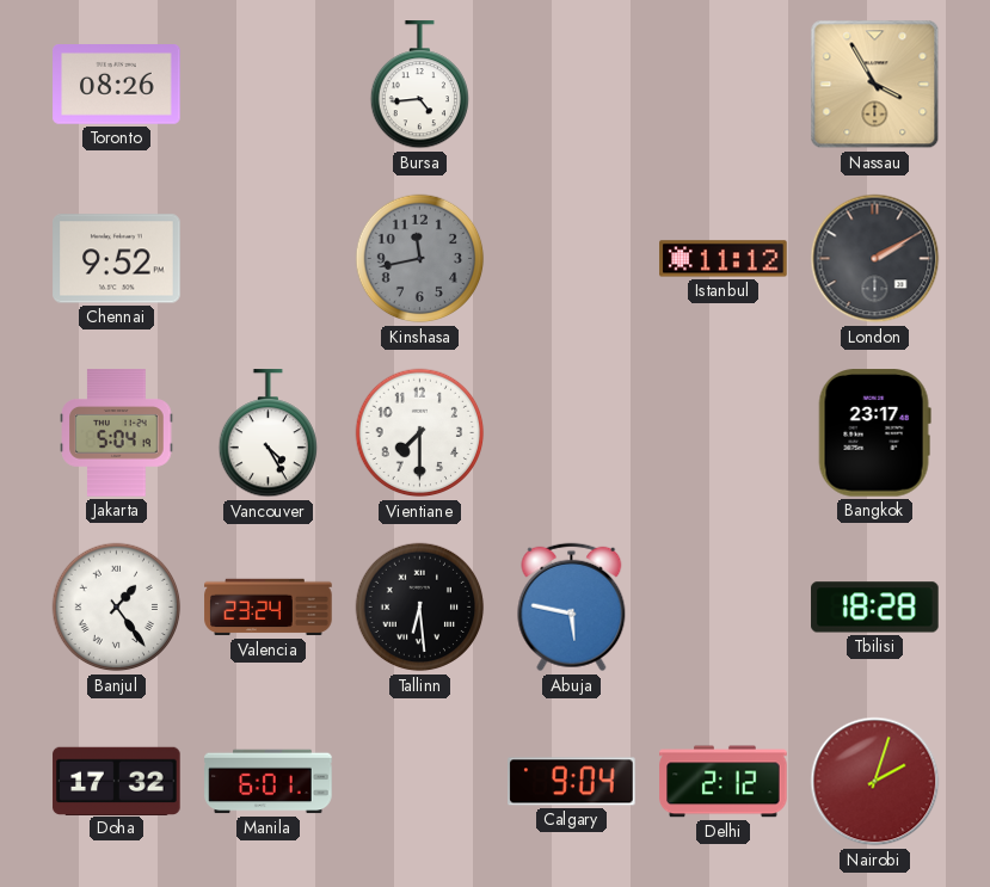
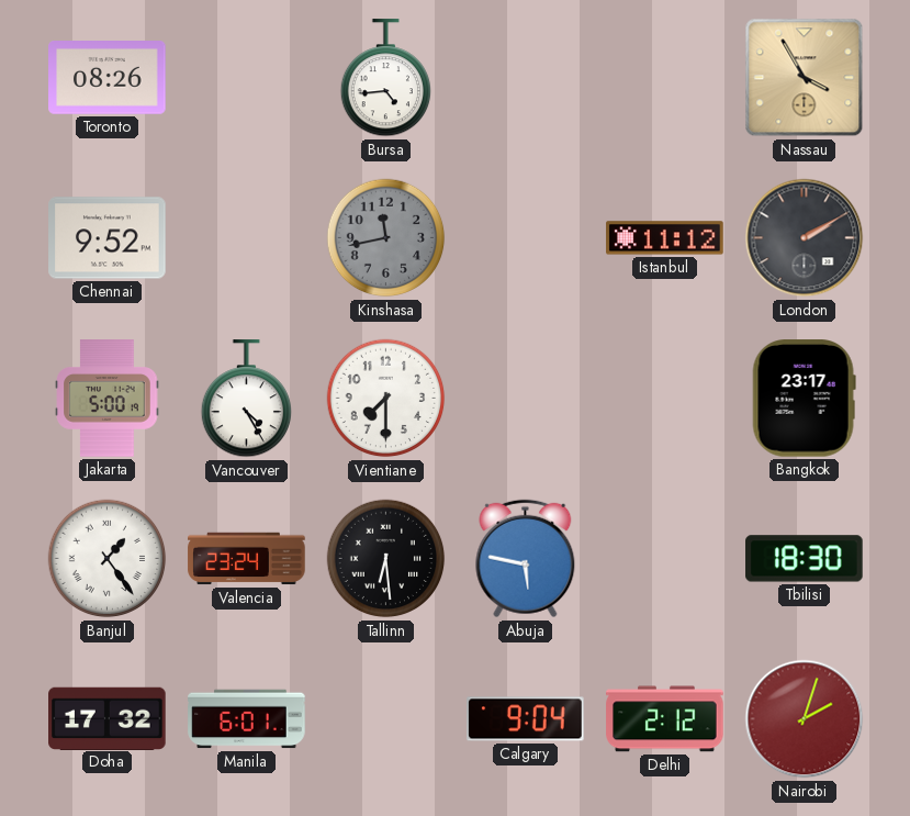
Jakarta: 5:04 -> 5:00 (108, 399)
Tbilisi: 18:28 -> 18:30 (805, 559)
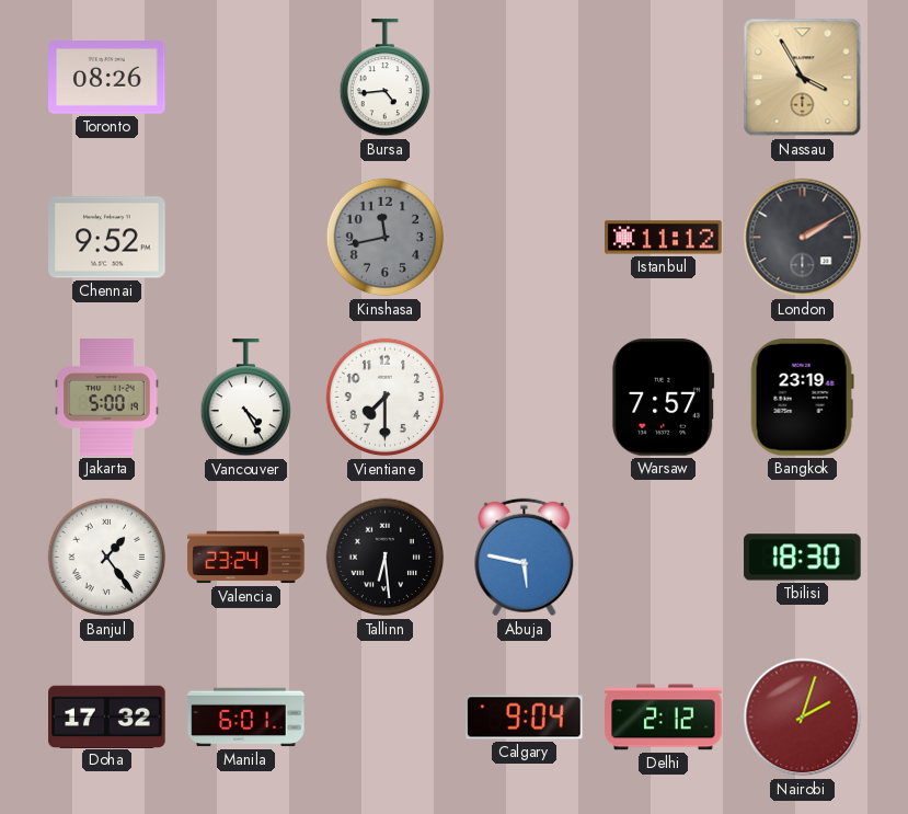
Warsaw: none -> 7:57 (664, 398)
Bangkok: 23:17 -> 23:19 (802, 398)
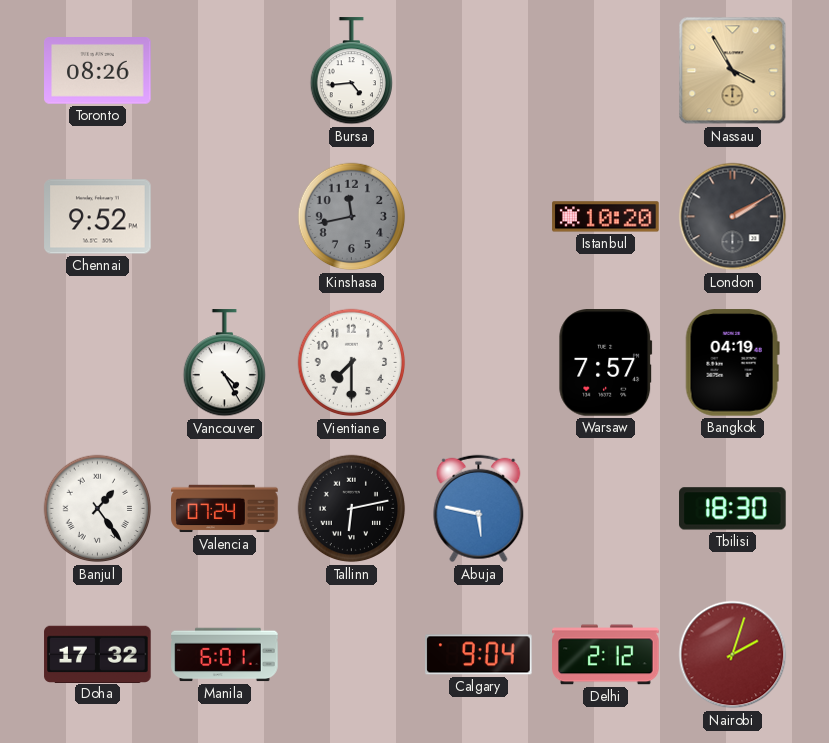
Istanbul: 11:12 -> 10:20 (606, 217)
Jakarta: 5:00 -> none (107, 398)
Bangkok: 23:19 -> 04:19 (732, 363)
Valencia: 23:24 -> 07:24 (225, 509)
Tallinn: 6:29 -> 6:13 (352, 509)
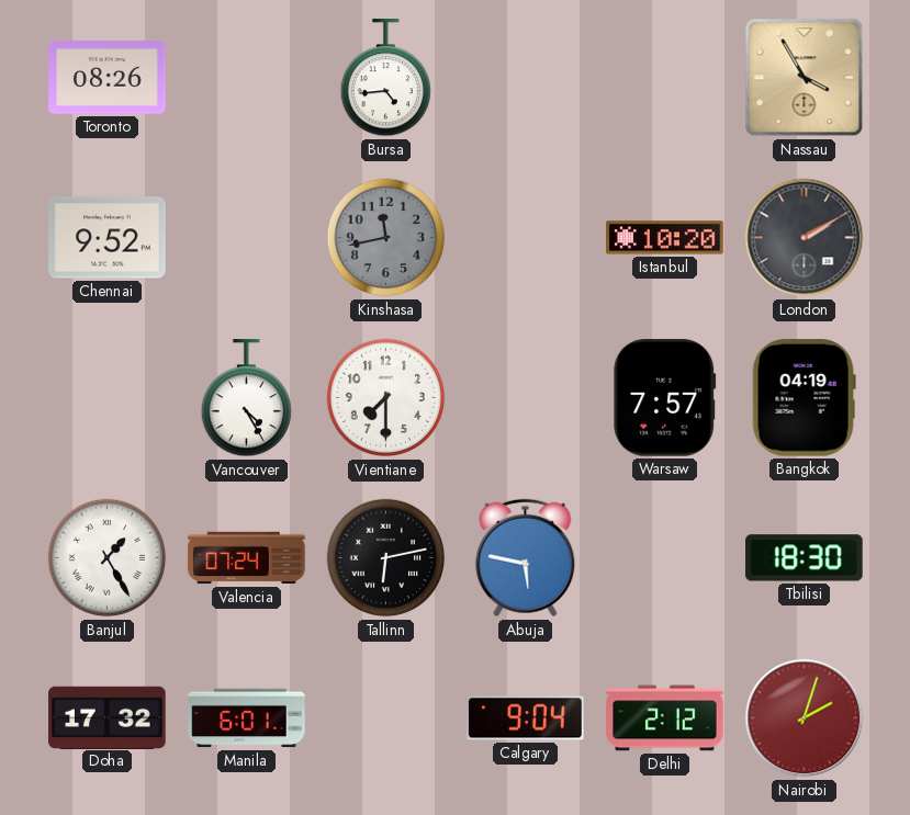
Banjul: 1:24 -> 1:25 (108, 558)
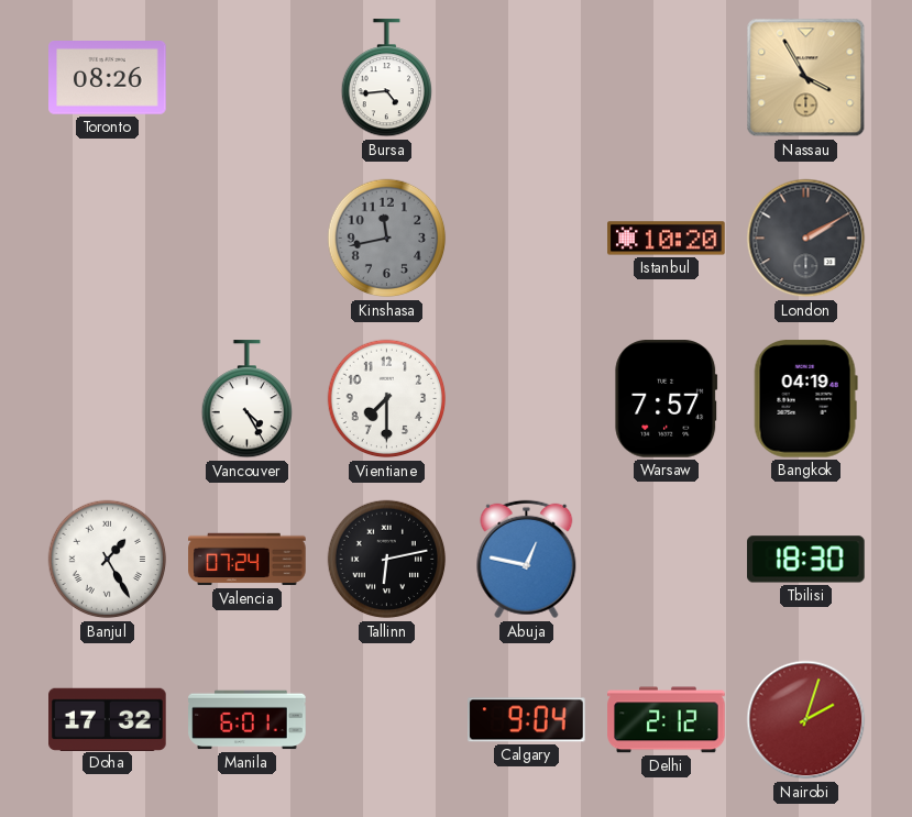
Chennai: 9:52 -> none (108, 238)
Abuja: 5:47 -> 12:47 (527, 560)
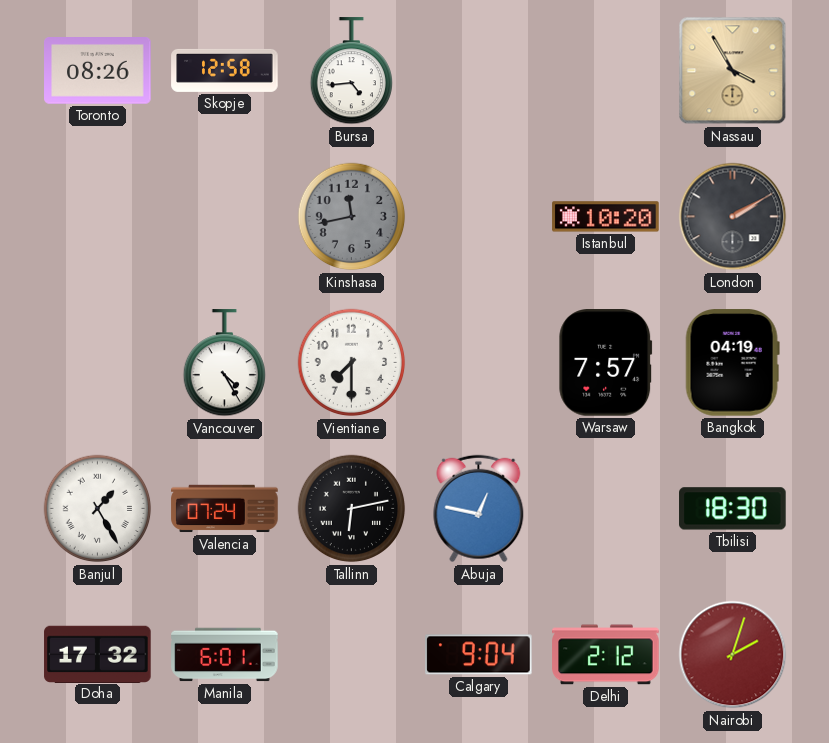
Skopje: none -> 12:58 (225, 70)
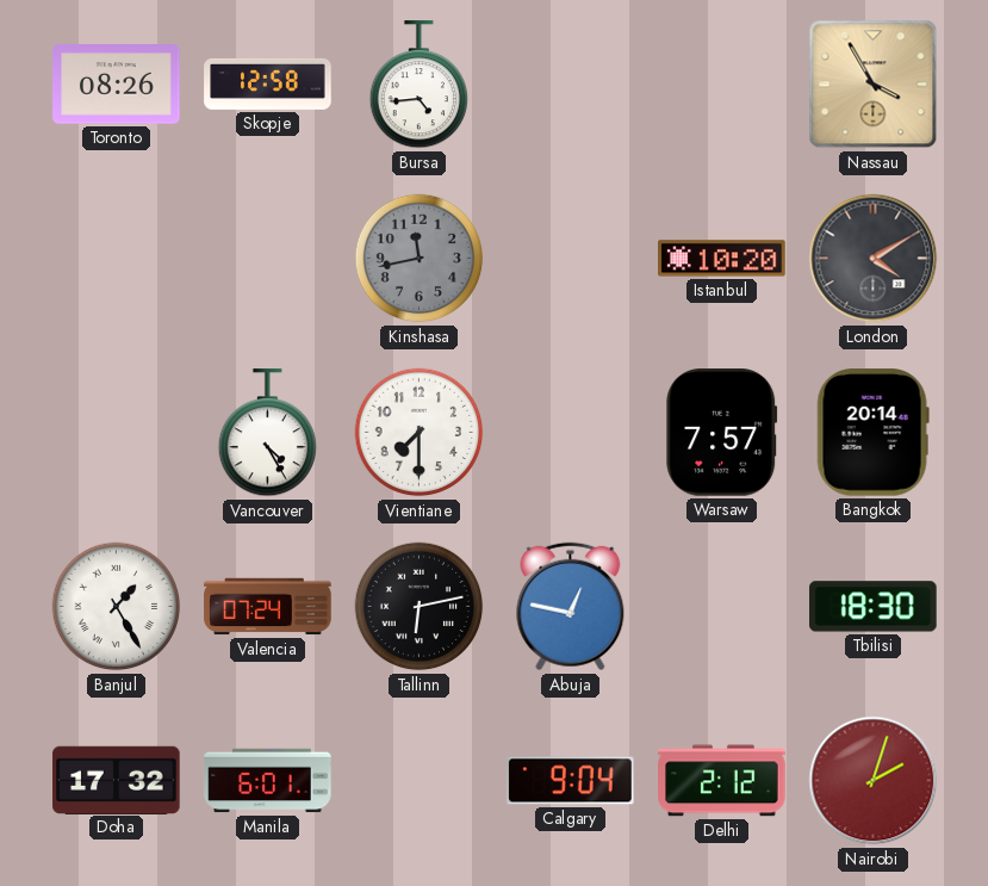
London: 2:10 -> 4:10 (874, 259)
Bangkok: 04:19 -> 20:14 (872, 433)
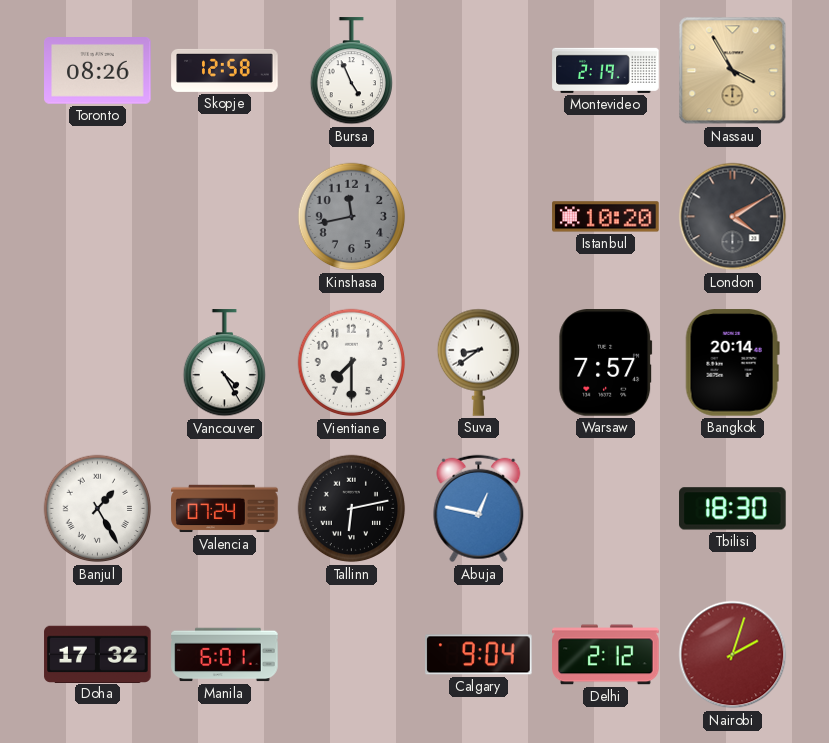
Bursa: 4:44 -> 4:56 (351, 71)
Montevideo: none -> 2:19 (606, 70)
Suva: none -> 8:39 (478, 362)
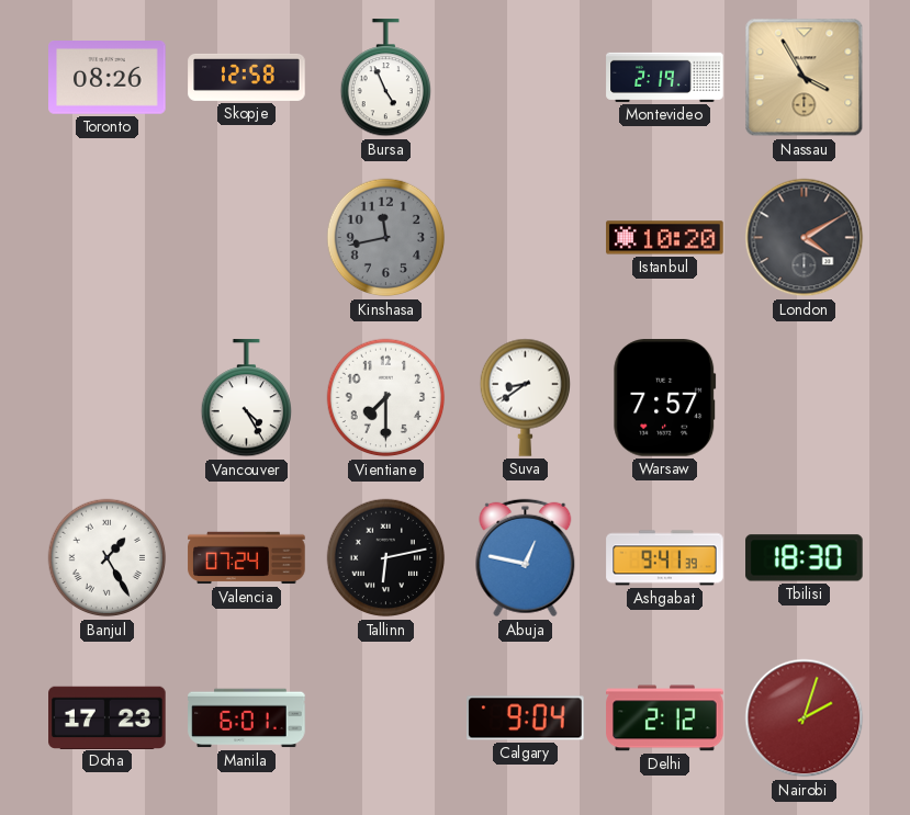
Bangkok: 20:14 -> none (732, 363)
Ashgabat: none -> 9:41 (665, 558)
Doha: 17:32 -> 17:23 (108, 717)
